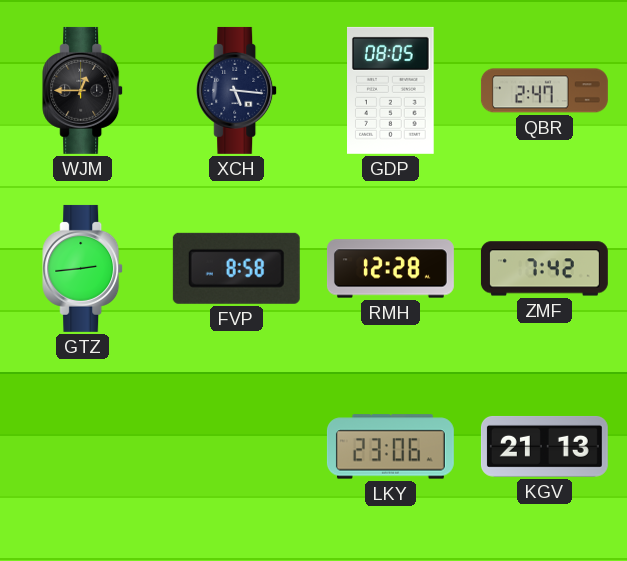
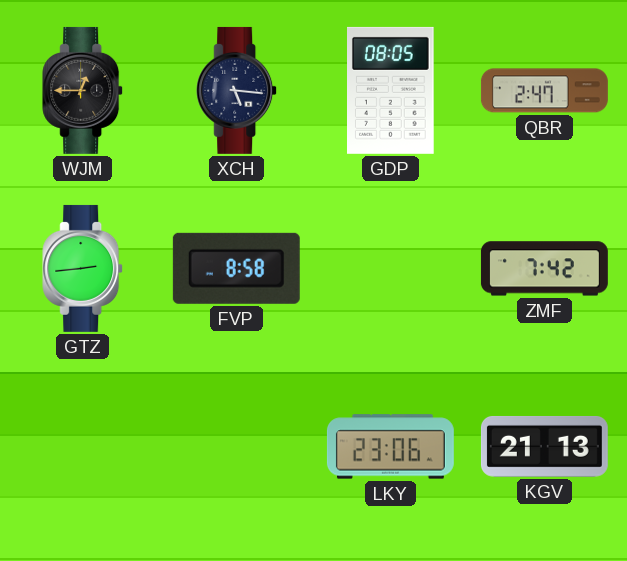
RMH: 12:28 -> none (390, 269)
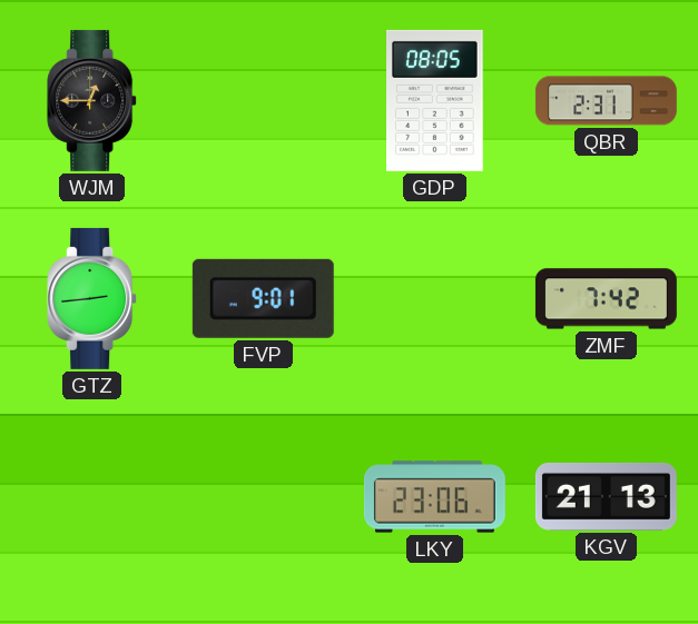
XCH: 5:16 -> none (237, 90)
QBR: 2:47 -> 2:31 (606, 101)
FVP: 8:58 -> 9:01 (263, 298)
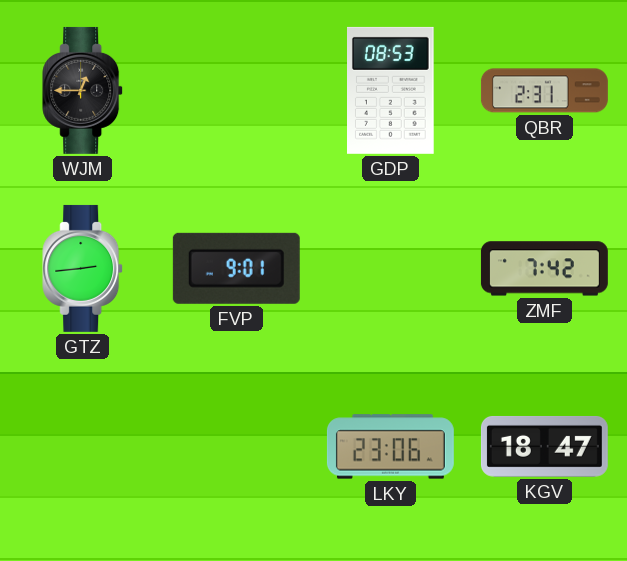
GDP: 08:05 -> 08:53 (391, 90)
KGV: 21:13 -> 18:47 (544, 446)
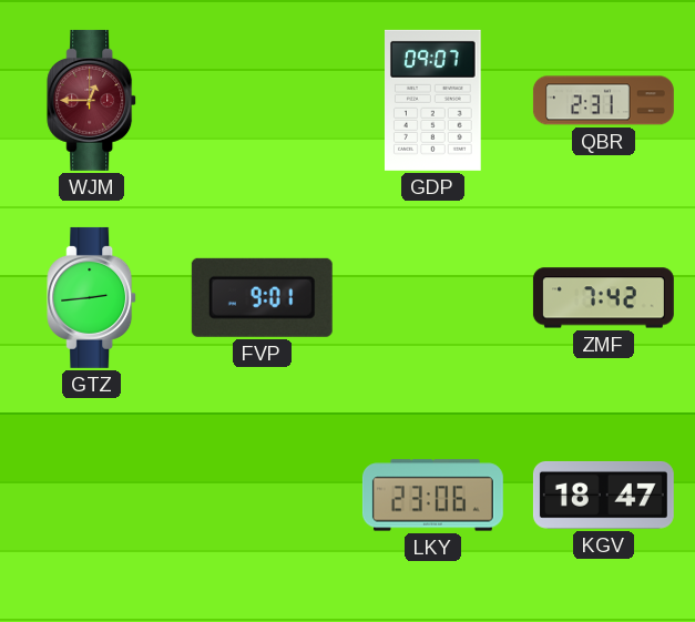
WJM dial: black -> burgundy (92, 100)
GDP: 08:53 -> 09:07 (433, 100)
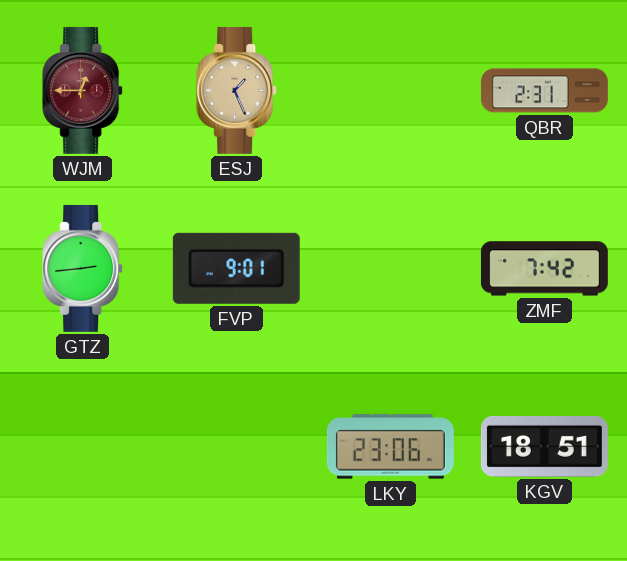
ESJ: none -> 1:26 (237, 90)
GDP: 09:07 -> none (433, 100)
KGV: 18:47 -> 18:51 (544, 446)
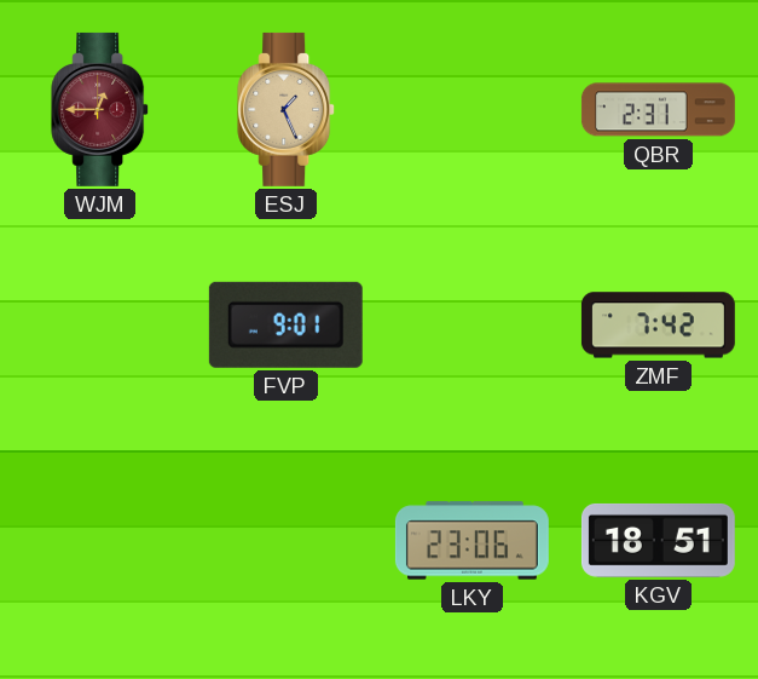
GTZ: 2:44 -> none (83, 268)
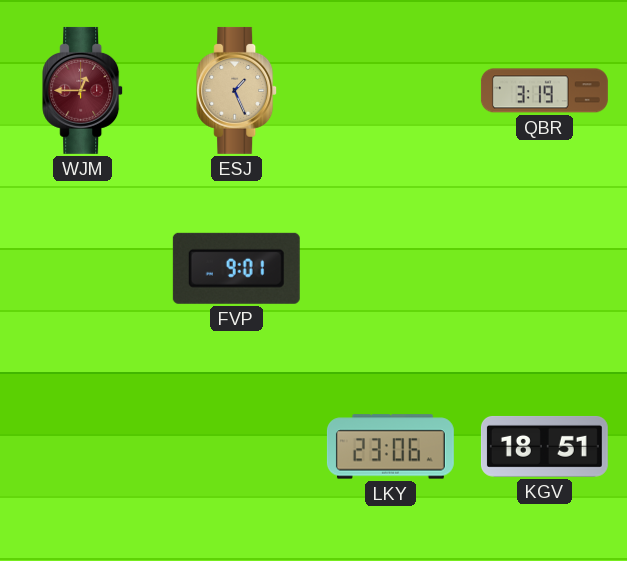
QBR: 2:31 -> 3:19 (544, 91)
ZMF: 7:42 -> none (658, 326)
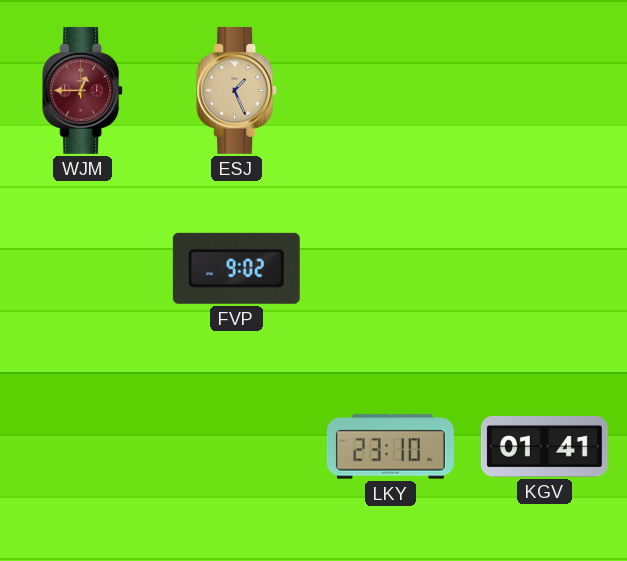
QBR: 3:19 -> none (544, 91)
FVP: 9:01 -> 9:02 (236, 268)
LKY: 23:06 -> 23:10 (390, 447)
KGV: 18:51 -> 01:41 (544, 446)
